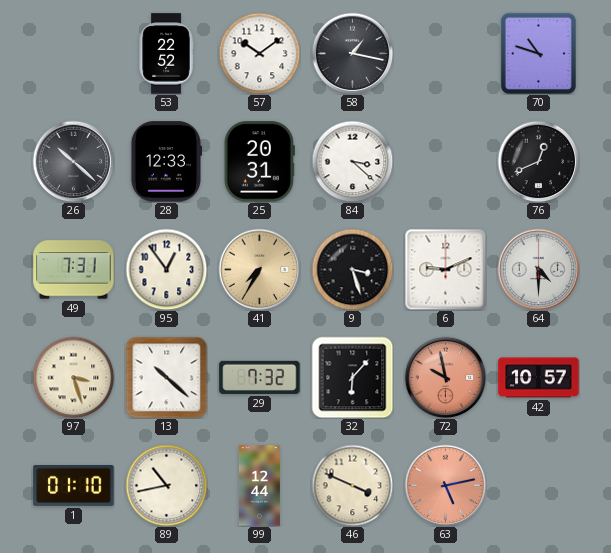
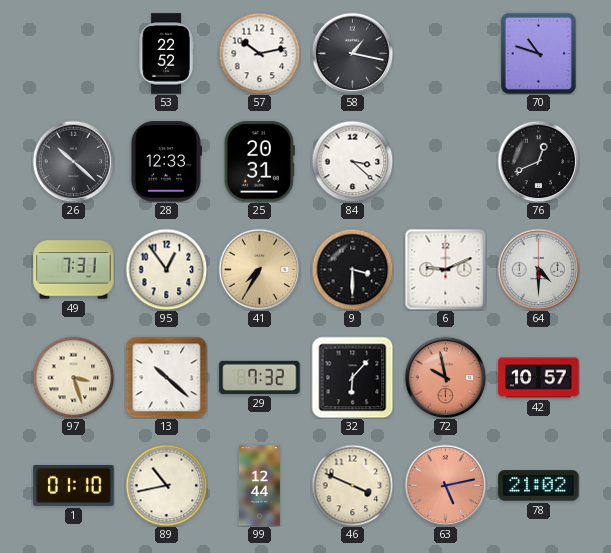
57: 10:09 -> 10:13 (259, 53)
9: 3:27 -> 3:30 (352, 269)
78: none -> 21:02 (539, 486)
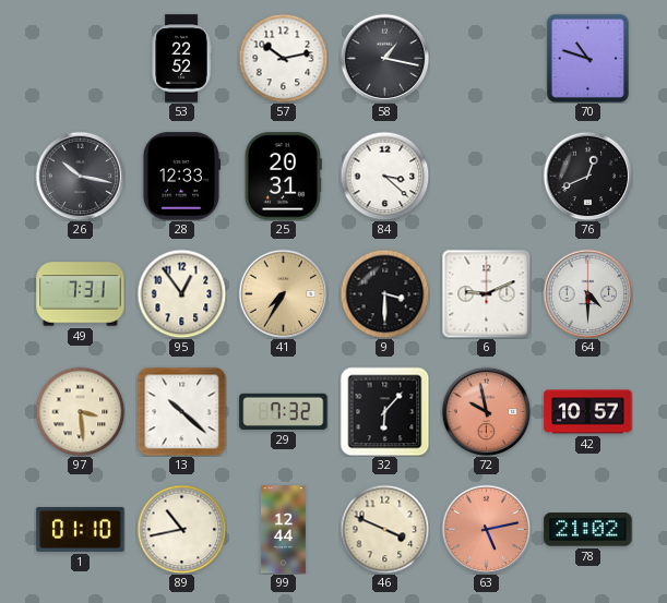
26: 10:22 -> 10:17 (80, 176)
97: 3:27 -> 3:29 (80, 411)
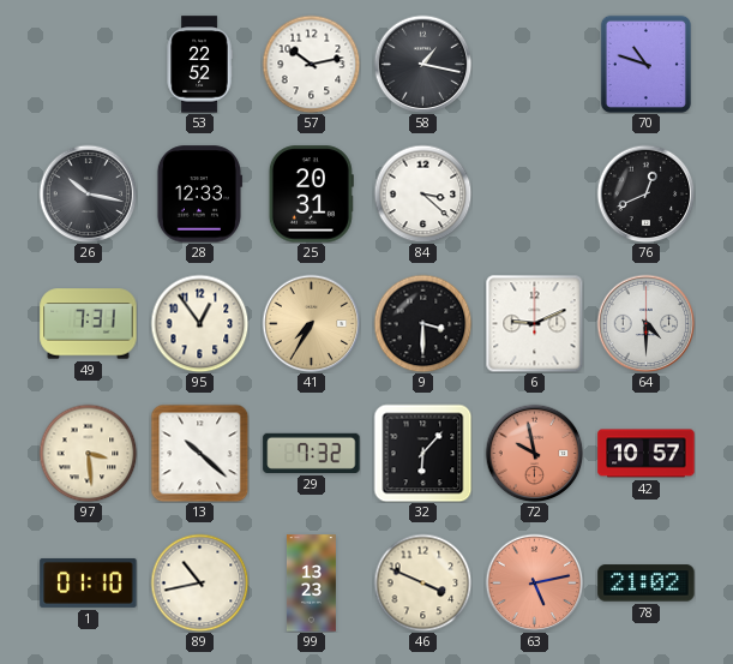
99: 12:44 -> 13:23 (311, 584)
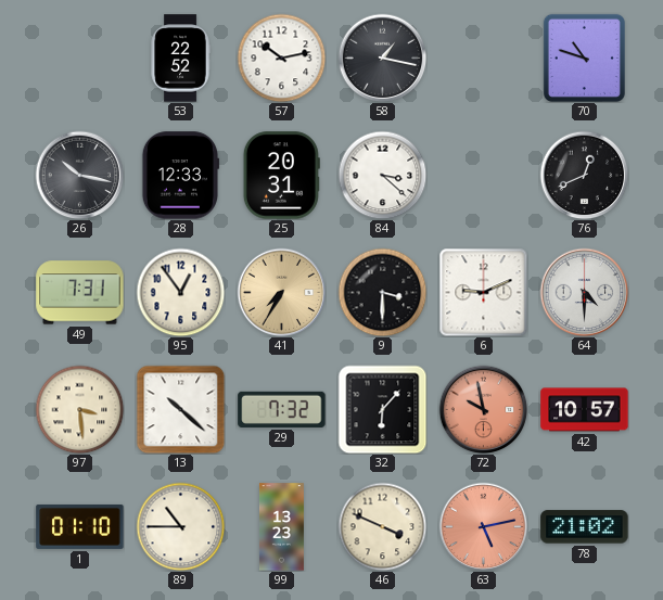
89: 10:43 -> 10:45 (180, 526)
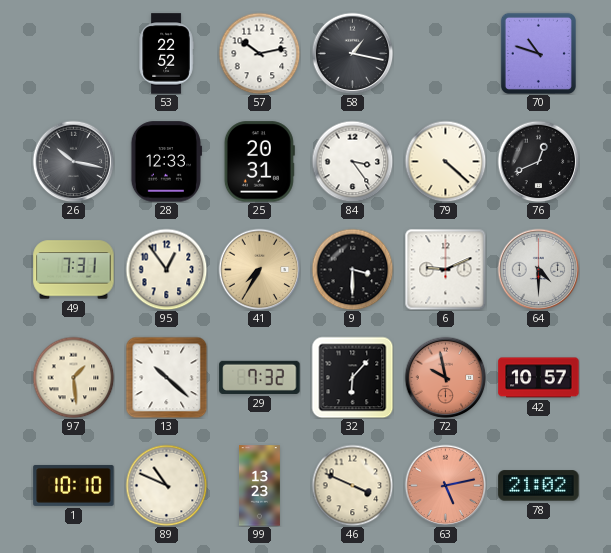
84: 3:22 -> 3:24 (352, 161)
79: none -> 4:22 (445, 161)
97: 3:29 -> 1:29 (73, 377)
1: 01:10 -> 10:10 (74, 485)
89: 10:45 -> 10:49 (166, 485)
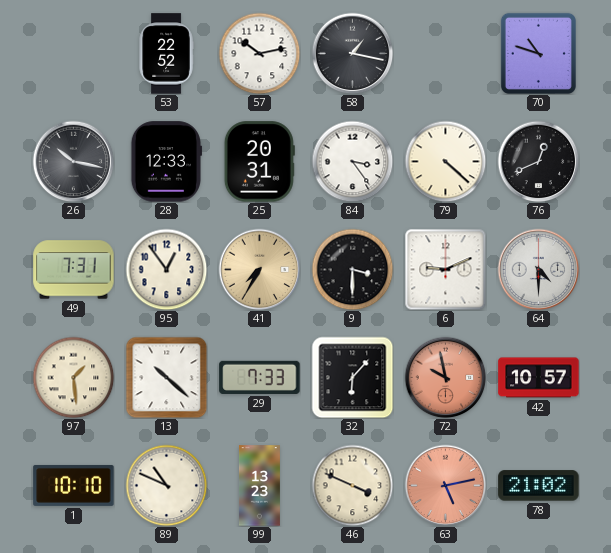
29: 7:32 -> 7:33 (260, 377)
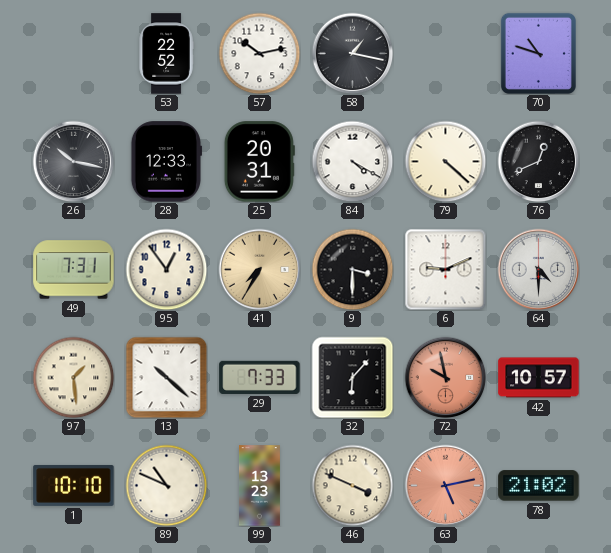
84: 3:24 -> 4:20 (352, 161)
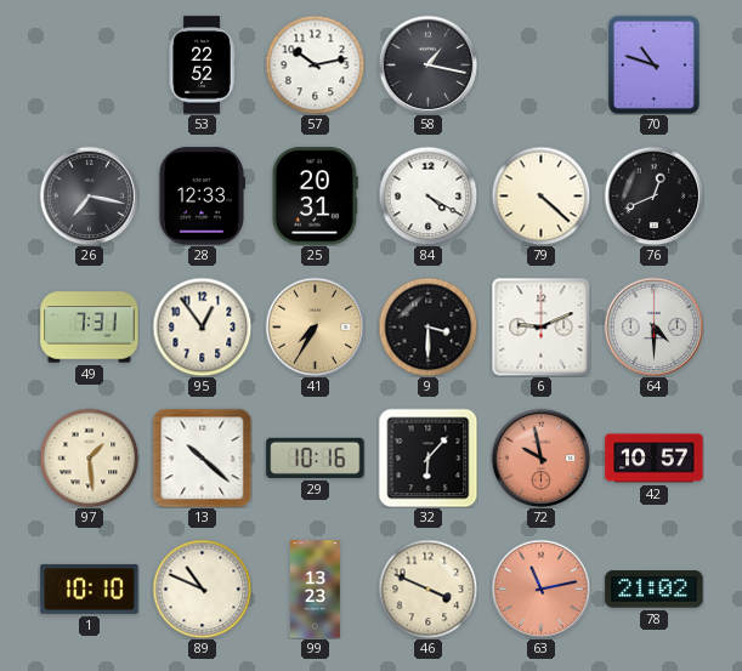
26: 10:17 -> 7:17 (89, 195)
29: 7:33 -> 10:16 (316, 457)
63: 5:13 -> 11:13 (540, 588)
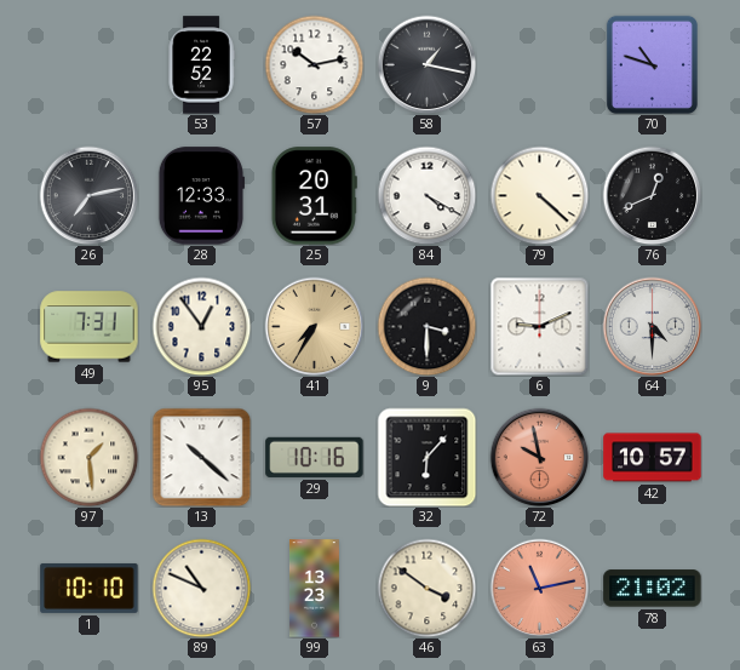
26: 7:17 -> 7:13 (88, 195)
46: 3:49 -> 3:51 (426, 588)
